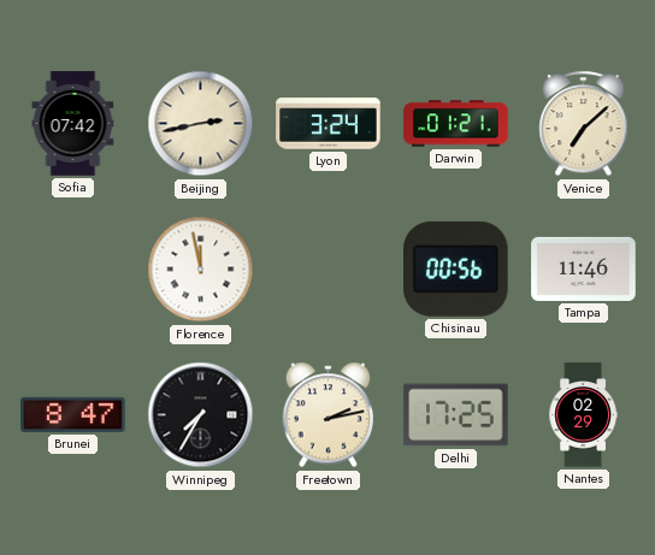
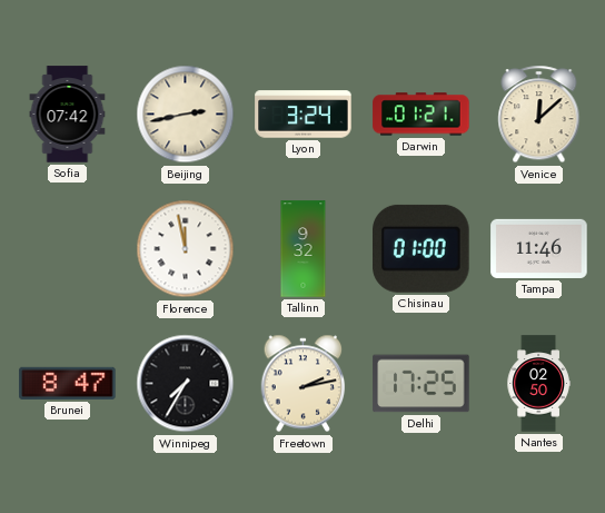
Venice: 7:08 -> 12:08 (539, 115)
Tallinn: none -> 9:32 (304, 249)
Chisinau: 00:56 -> 01:00 (421, 248)
Nantes: 02:29 -> 02:50 (538, 384)
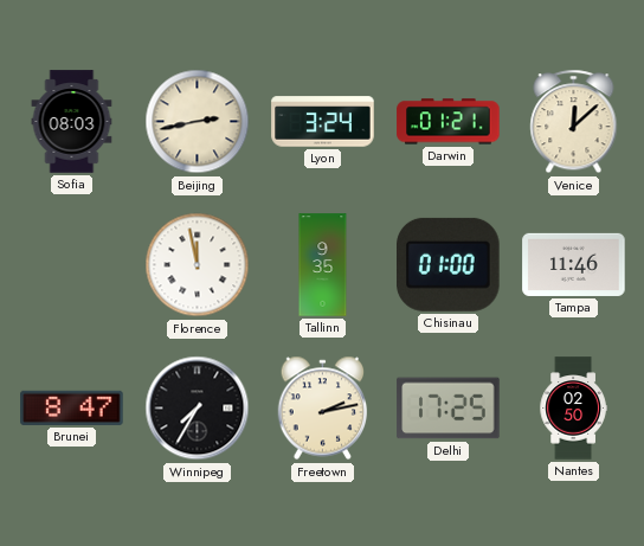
Sofia: 07:42 -> 08:03 (72, 122)
Tallinn: 9:32 -> 9:35 (323, 265)
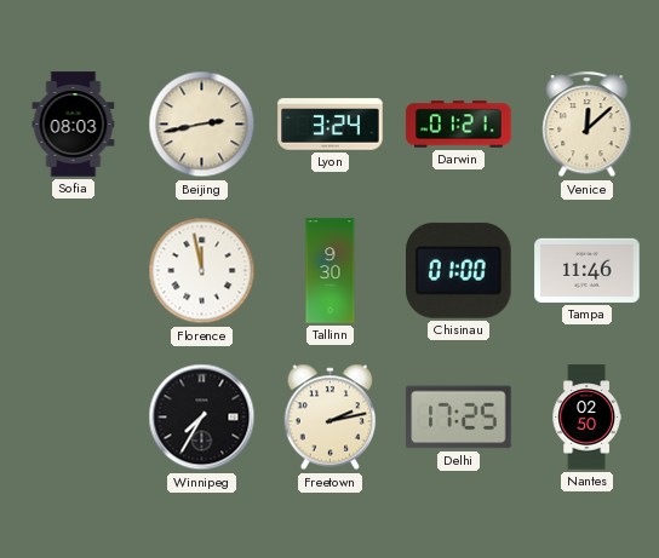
Tallinn: 9:35 -> 9:30 (331, 271)
Brunei: 8:47 -> none (72, 407)
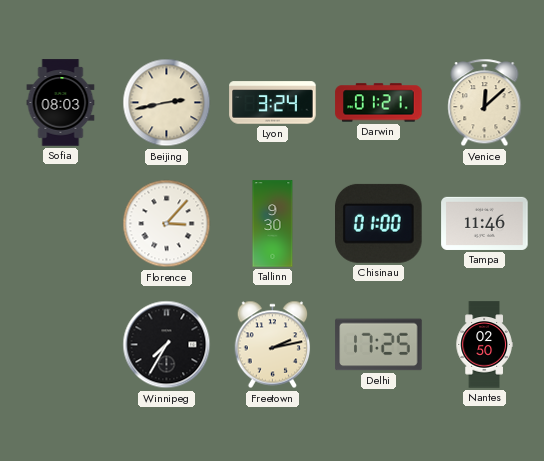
Florence: 11:58 -> 3:07 (167, 224)
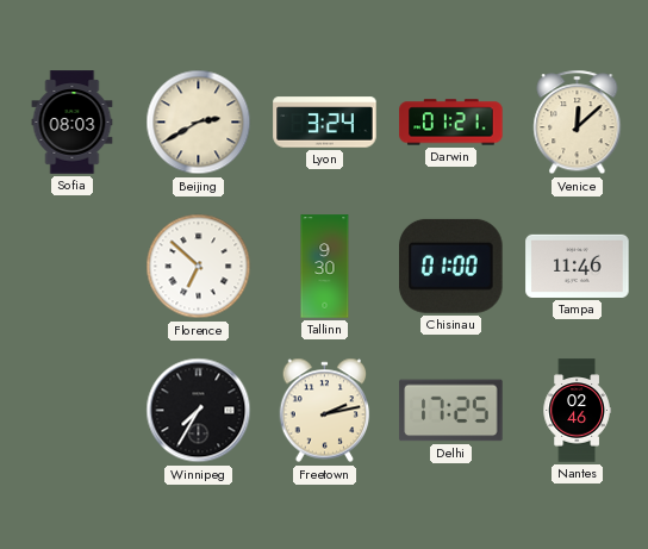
Beijing: 2:43 -> 2:40 (199, 123)
Florence: 3:07 -> 6:52 (199, 267)
Nantes: 02:50 -> 02:46 (577, 411)
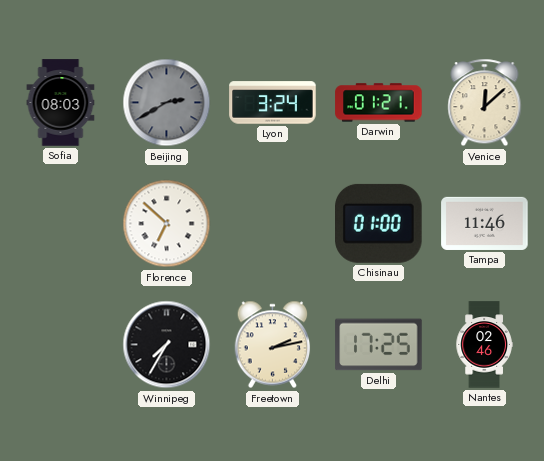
Beijing dial: cream -> grey (167, 103)
Tallinn: 9:30 -> none (325, 267)
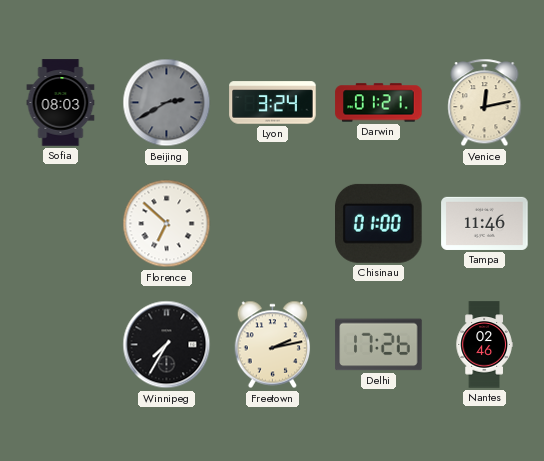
Venice: 12:08 -> 12:13 (485, 103)
Delhi: 17:25 -> 17:26 (379, 345)
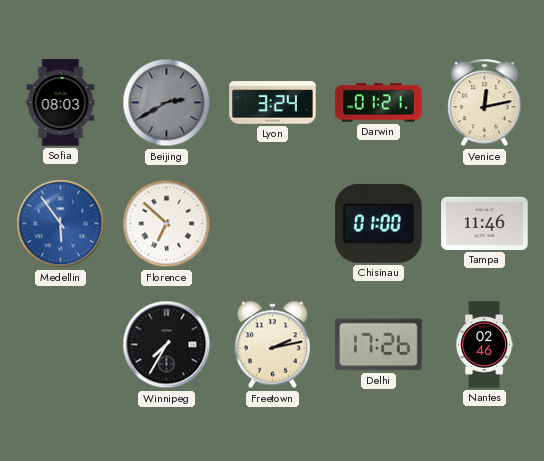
Medellin: none -> 5:54 (61, 224)
